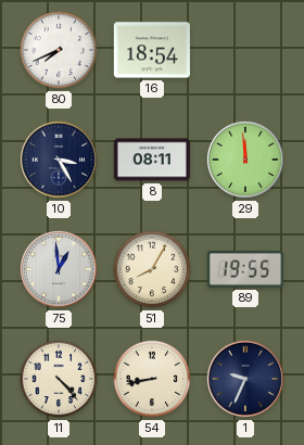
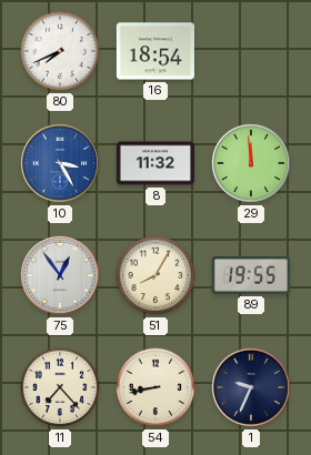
10 dial: navy -> blue (60, 163)
8: 08:11 -> 11:32 (155, 163)
75: 12:59 -> 12:54 (60, 275)
11: 4:23 -> 7:23 (60, 387)
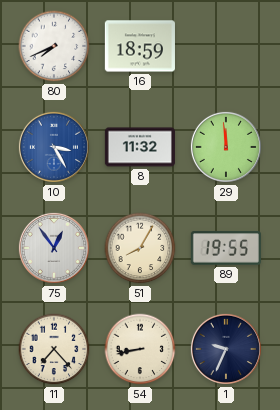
16: 18:54 -> 18:59 (140, 46)
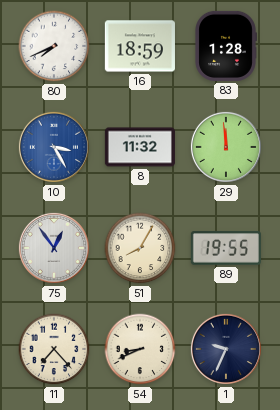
83: none -> 1:28 (226, 46)
54: 8:43 -> 8:41 (140, 349)
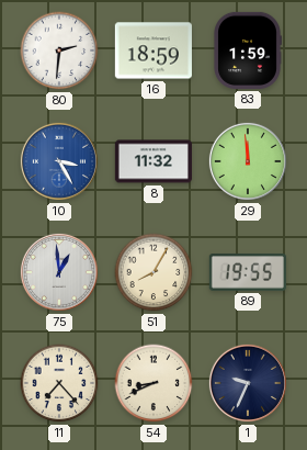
80: 7:41 -> 2:31 (59, 50)
83: 1:28 -> 1:59 (248, 50)
75: 12:54 -> 12:59 (59, 272)
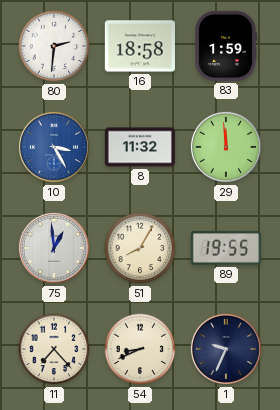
16: 18:59 -> 18:58 (140, 46)
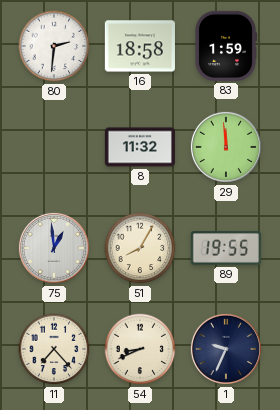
10: 3:25 -> none (54, 147)
